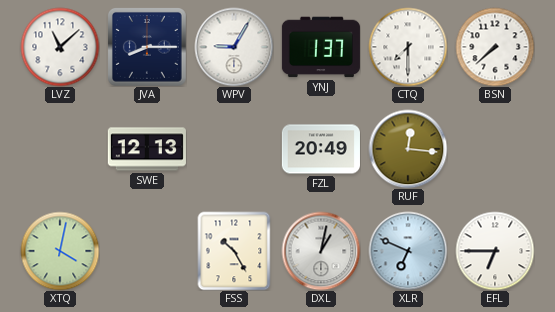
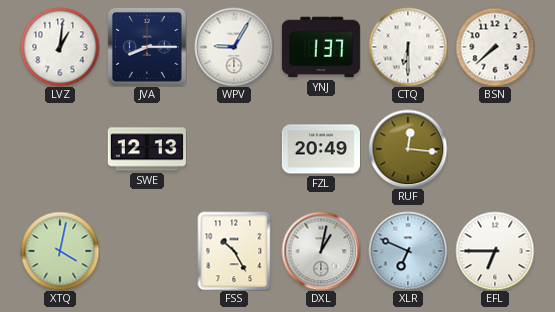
LVZ: 11:08 -> 1:01 (60, 47)
CTQ: 7:30 -> 6:30 (408, 47)
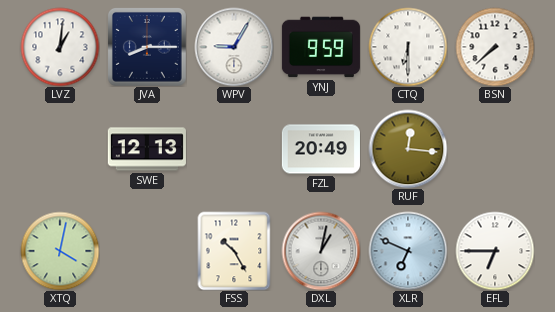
YNJ: 1:37 -> 9:59 (321, 47)
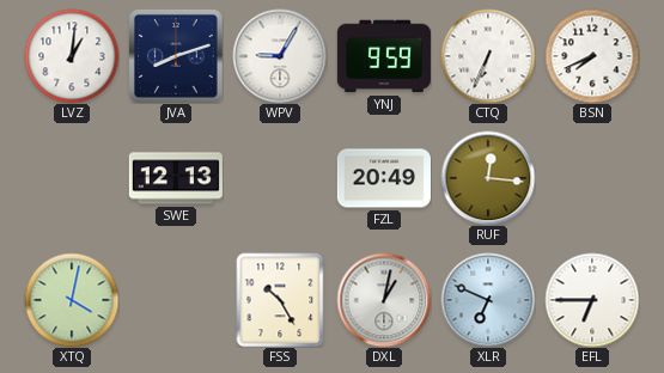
JVA: 8:15 -> 8:12 (176, 56)
CTQ: 6:30 -> 6:34 (488, 56)
BSN: 7:38 -> 7:41 (592, 56)
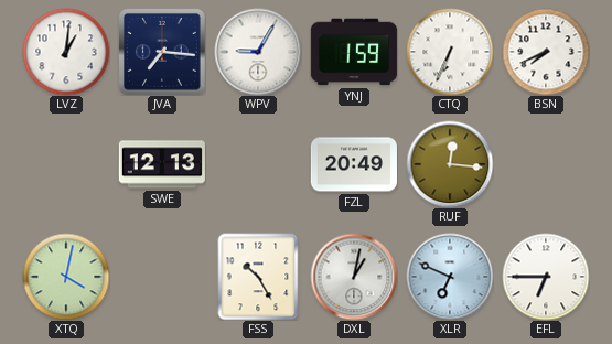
JVA: 8:12 -> 7:16 (162, 52)
YNJ: 9:59 -> 1:59 (354, 52)
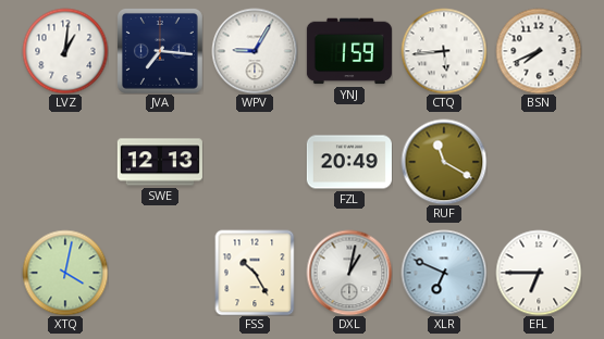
CTQ: 6:34 -> 5:44 (444, 51)
RUF: 12:16 -> 11:20 (444, 162)
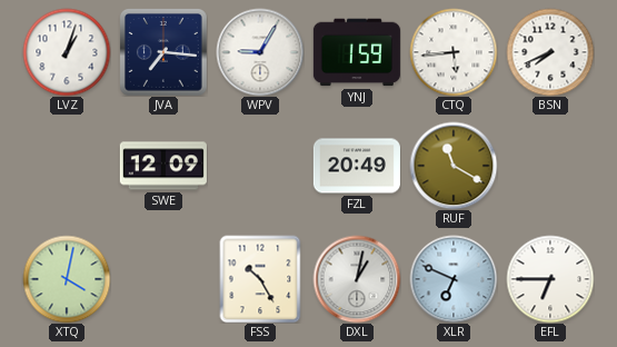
LVZ: 1:01 -> 1:03 (67, 52)
SWE: 12:13 -> 12:09 (163, 166)
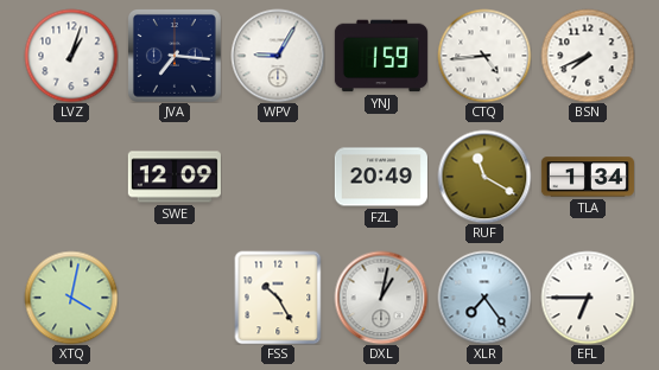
CTQ: 5:44 -> 4:44 (484, 56)
TLA: none -> 1:34 (588, 177)
XLR: 6:49 -> 7:24 (484, 298)
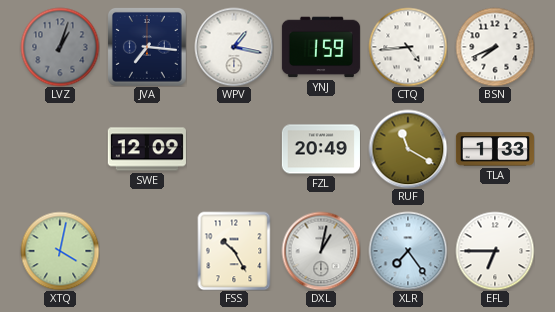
LVZ dial: white -> grey (60, 47)
WPV: 9:05 -> 1:17 (234, 47)
TLA: 1:34 -> 1:33 (495, 149)
